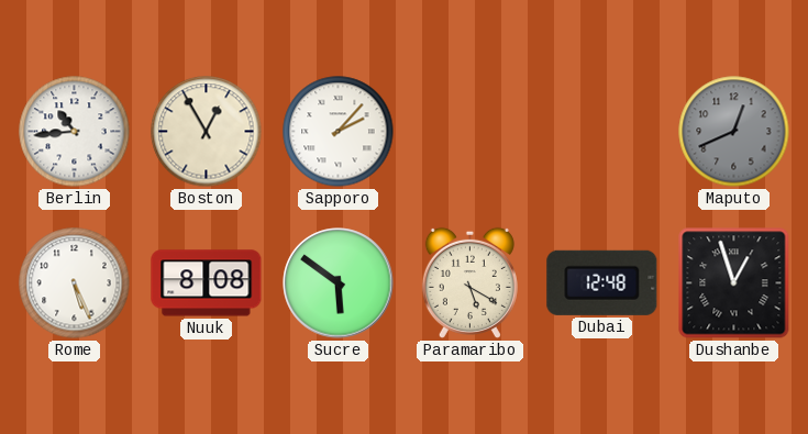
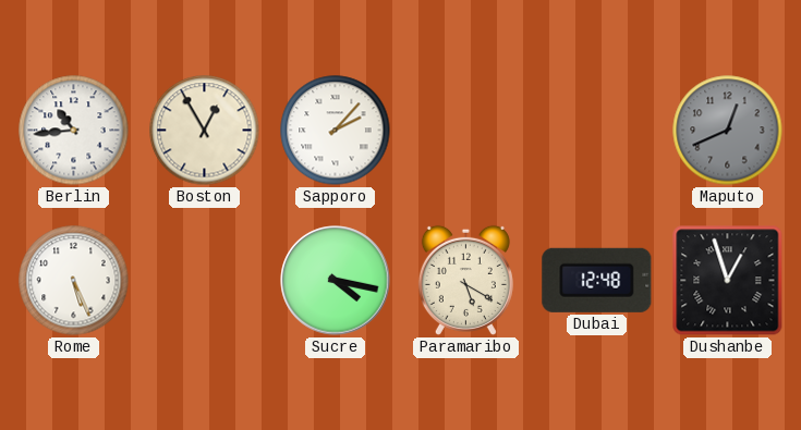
Nuuk: 8:08 -> none (207, 283)
Sucre: 5:51 -> 4:17 (336, 281)
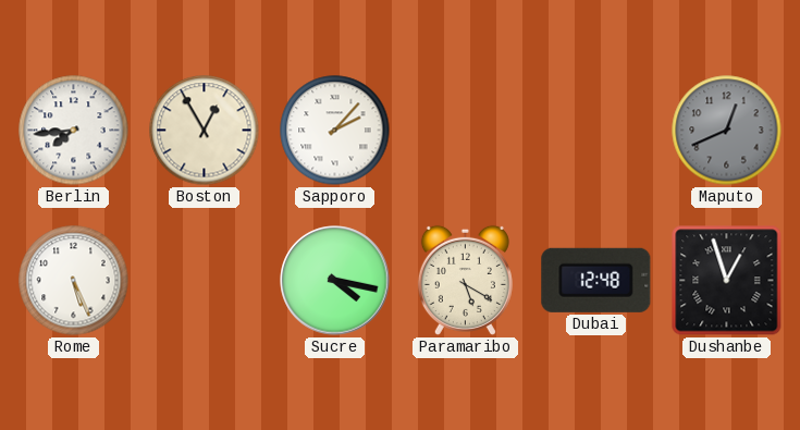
Berlin: 10:44 -> 7:44 (74, 131)
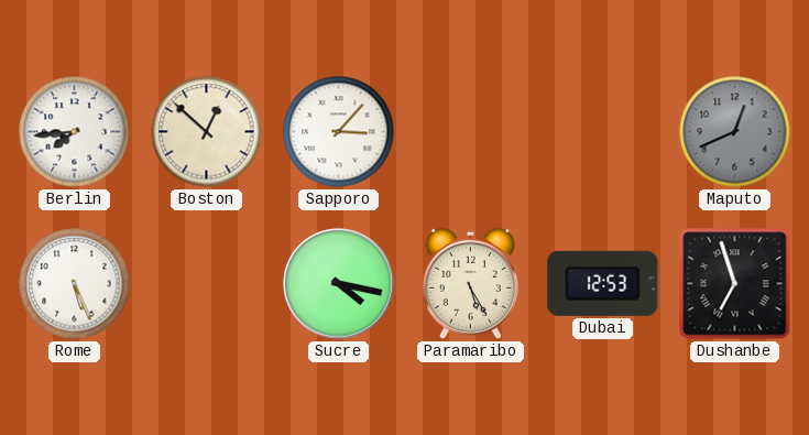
Boston: 12:55 -> 12:52 (207, 132)
Sapporo: 2:07 -> 3:07 (339, 132)
Paramaribo: 5:20 -> 5:25 (470, 283)
Dubai: 12:48 -> 12:53 (603, 283)
Dushanbe: 12:57 -> 6:57 (735, 284)
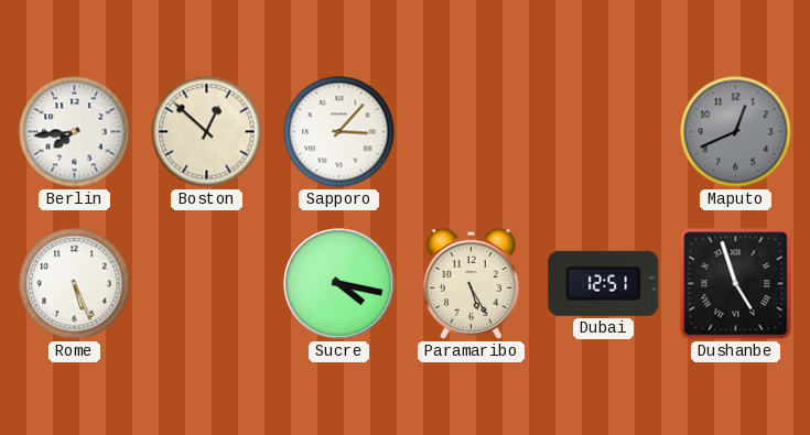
Dubai: 12:53 -> 12:51 (604, 283)
Dushanbe: 6:57 -> 4:57 (736, 284)
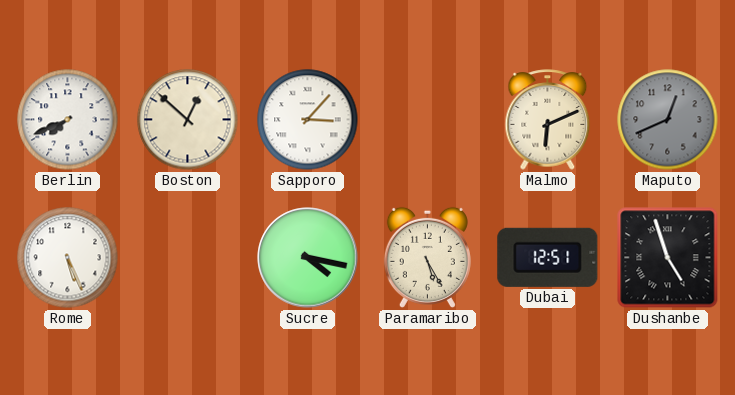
Berlin: 7:44 -> 7:41 (68, 120)
Malmo: none -> 6:11 (548, 120)
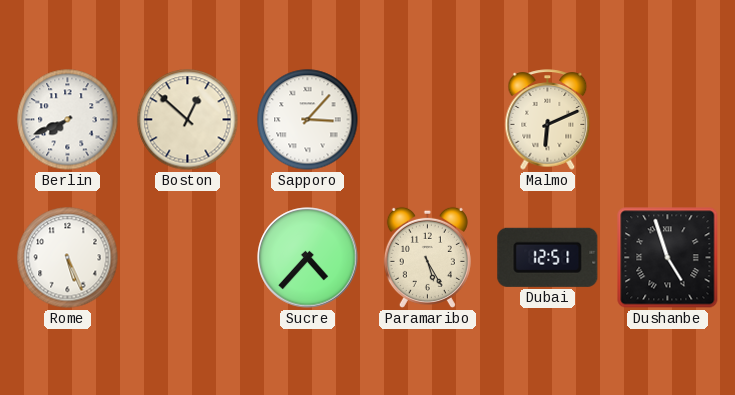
Maputo: 12:41 -> none (668, 120)
Sucre: 4:17 -> 4:37 (308, 258)
